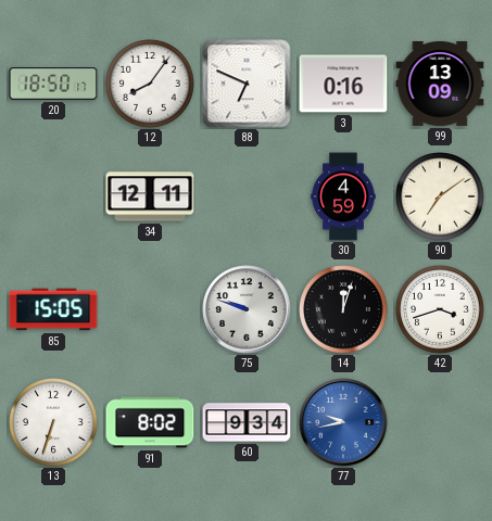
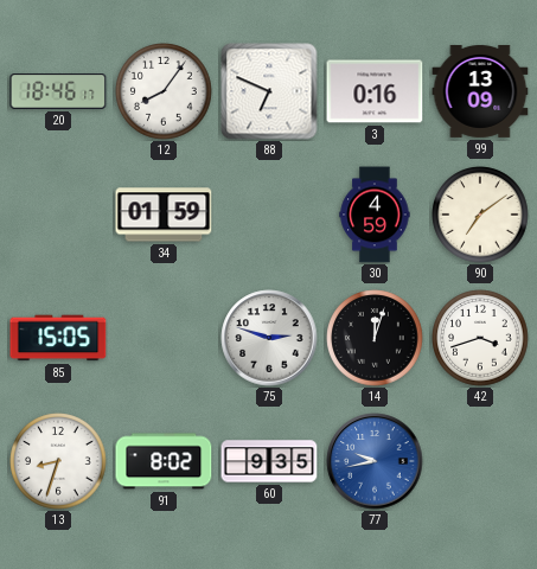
20: 18:50 -> 18:46 (58, 92)
34: 12:11 -> 01:59 (164, 215)
75: 9:48 -> 2:48 (269, 338)
13: 6:33 -> 8:33 (58, 461)
60: 9:34 -> 9:35 (269, 461)
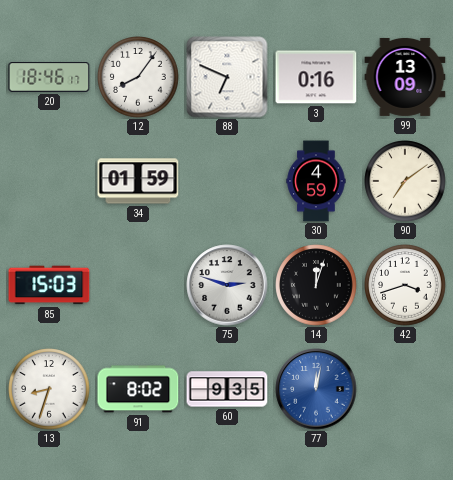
85: 15:05 -> 15:03 (49, 285)
77: 9:43 -> 12:02 (316, 389)
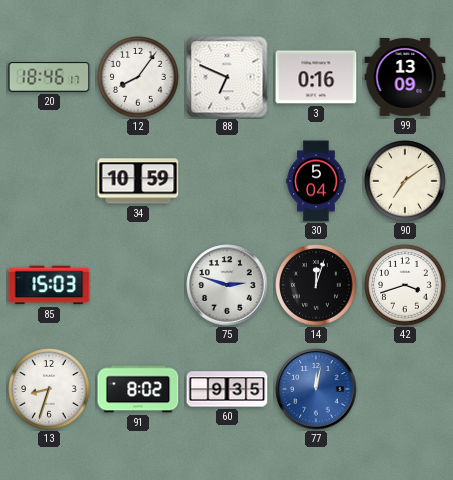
34: 01:59 -> 10:59 (138, 181)
30: 4:59 -> 5:04 (316, 181)
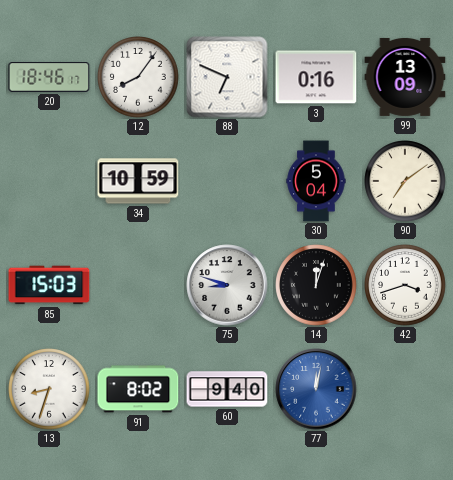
75: 2:48 -> 8:48 (227, 285)
60: 9:35 -> 9:40 (227, 389)
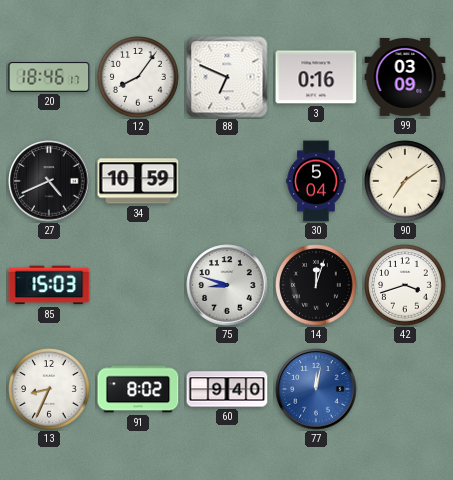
99: 13:09 -> 03:09 (405, 77)
27: none -> 4:41 (49, 181)
13: 8:33 -> 8:34 (49, 389)
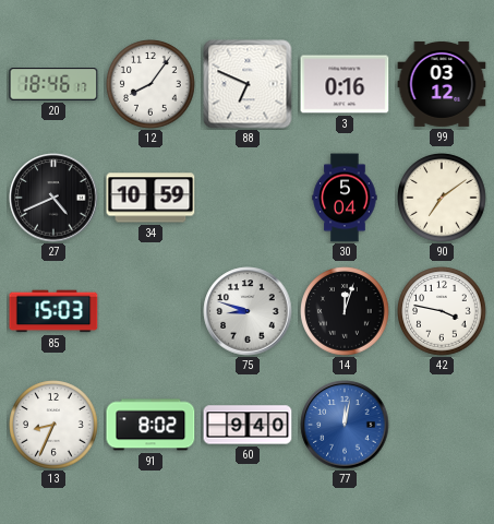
99: 03:09 -> 03:12 (442, 84)
42: 3:42 -> 3:47 (442, 311)
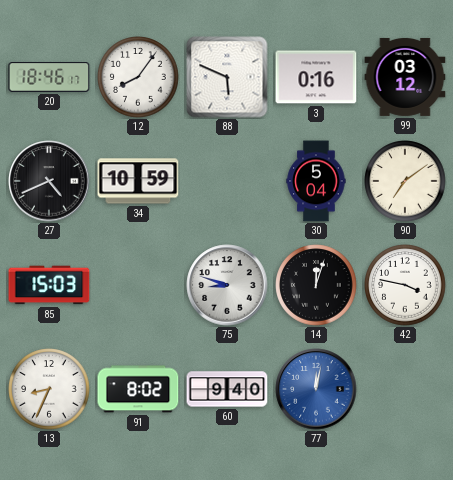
88: 6:49 -> 5:49 (227, 77)
